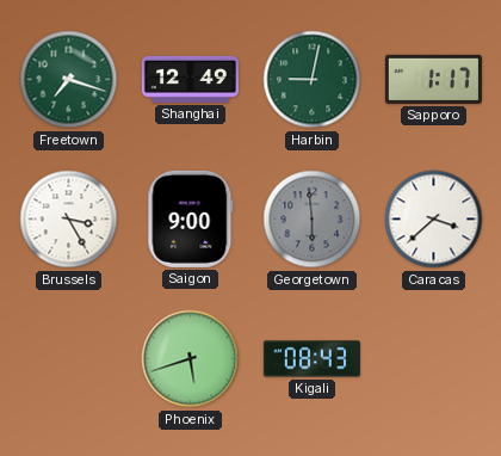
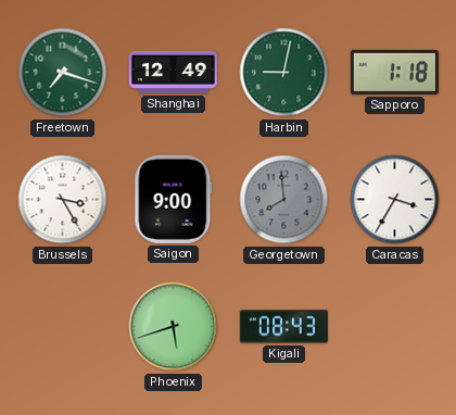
Sapporo: 1:17 -> 1:18 (394, 72)
Georgetown: 5:59 -> 7:59 (284, 200)
Caracas: 3:38 -> 3:35 (395, 200)
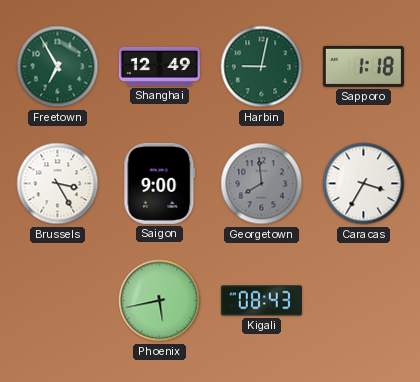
Freetown: 7:18 -> 6:55 (58, 67)
Phoenix: 5:42 -> 5:43 (160, 301)
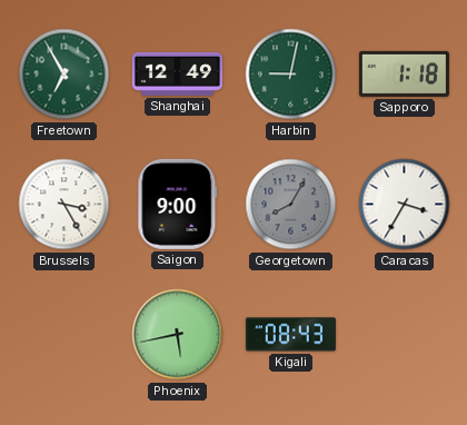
Georgetown: 7:59 -> 8:05 (291, 205)
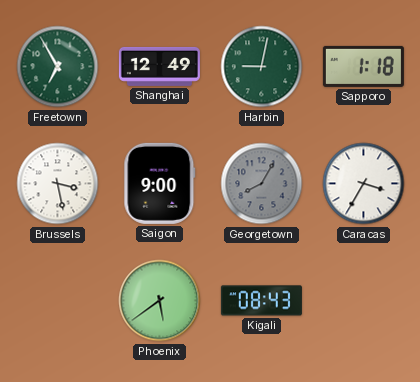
Brussels: 3:25 -> 3:28 (58, 184)
Phoenix: 5:43 -> 5:39 (160, 301)
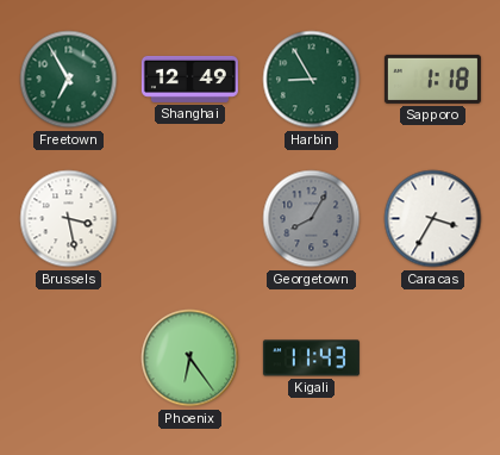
Harbin: 9:02 -> 8:55 (312, 80)
Saigon: 9:00 -> none (160, 183)
Phoenix: 5:39 -> 6:24 (190, 359)
Kigali: 08:43 -> 11:43 (311, 359)
